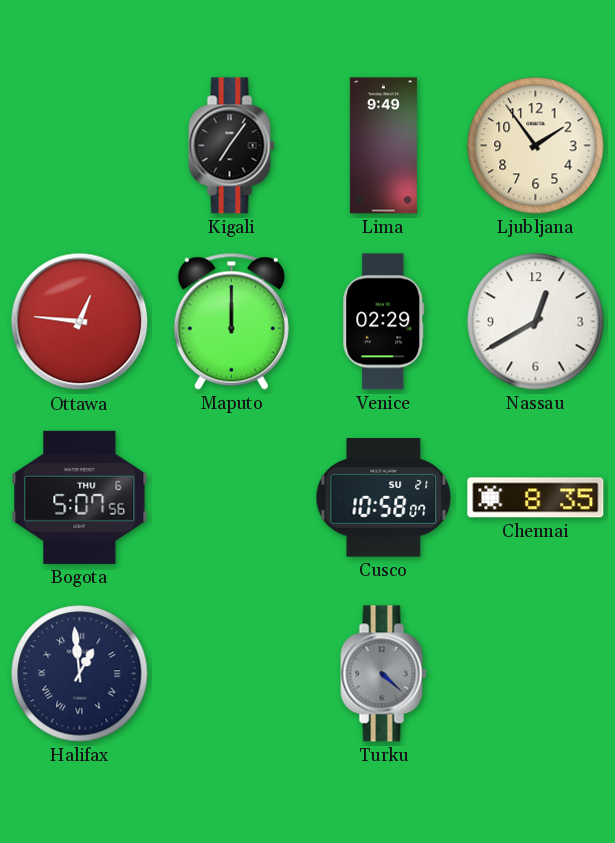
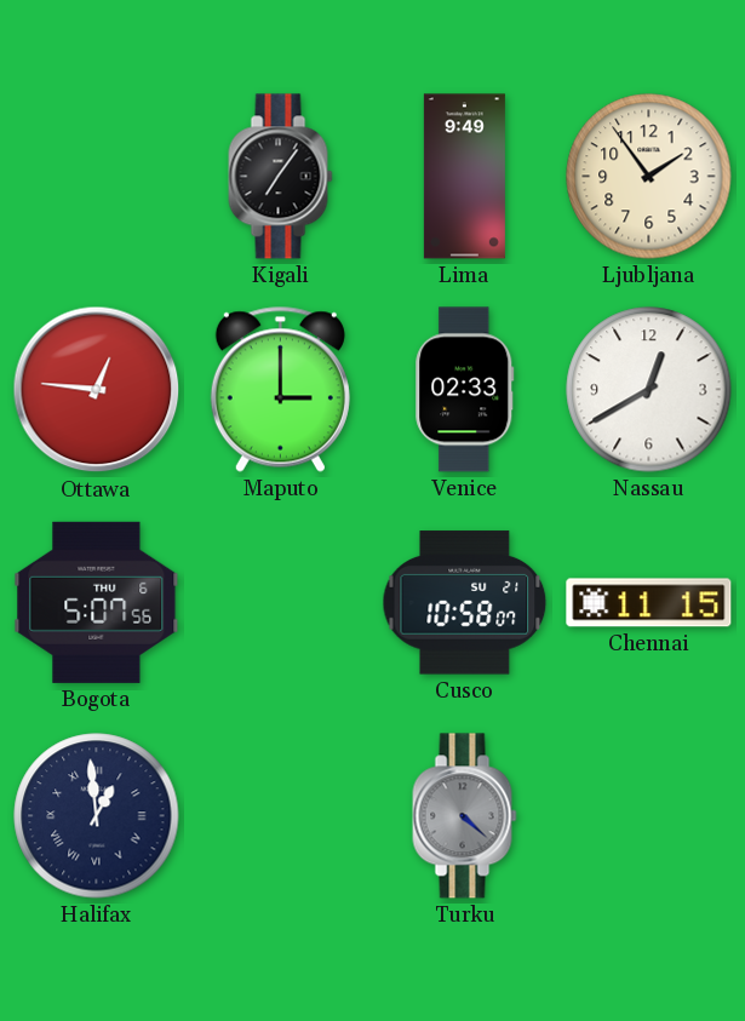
Maputo: 12:00 -> 3:00 (280, 389)
Venice: 02:29 -> 02:33 (465, 390)
Chennai: 8:35 -> 11:15 (649, 603)
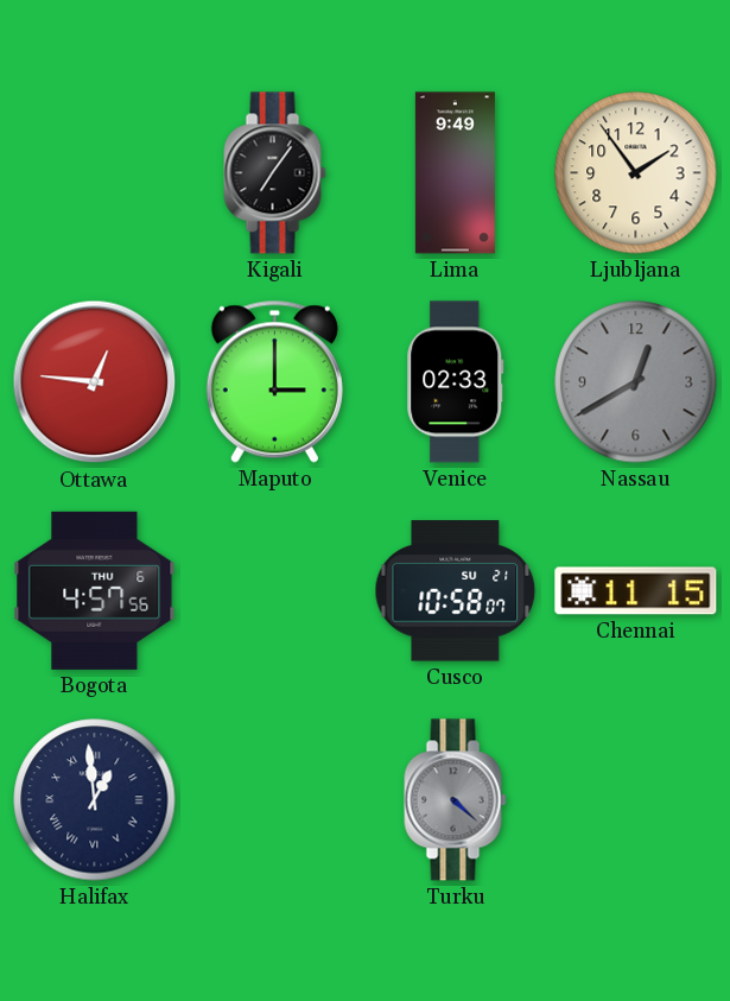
Nassau dial: white -> grey (636, 382)
Bogota: 5:07 -> 4:57 (95, 590)
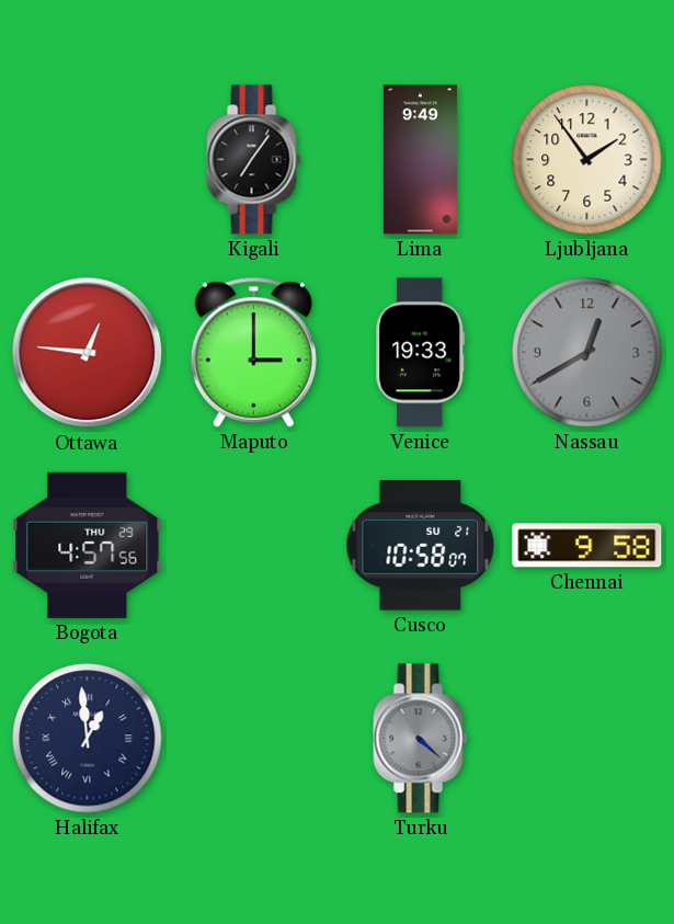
Venice: 02:33 -> 19:33 (421, 353)
Bogota date: THU 6 -> THU 29 (88, 545)
Chennai: 11:15 -> 9:58 (587, 546)
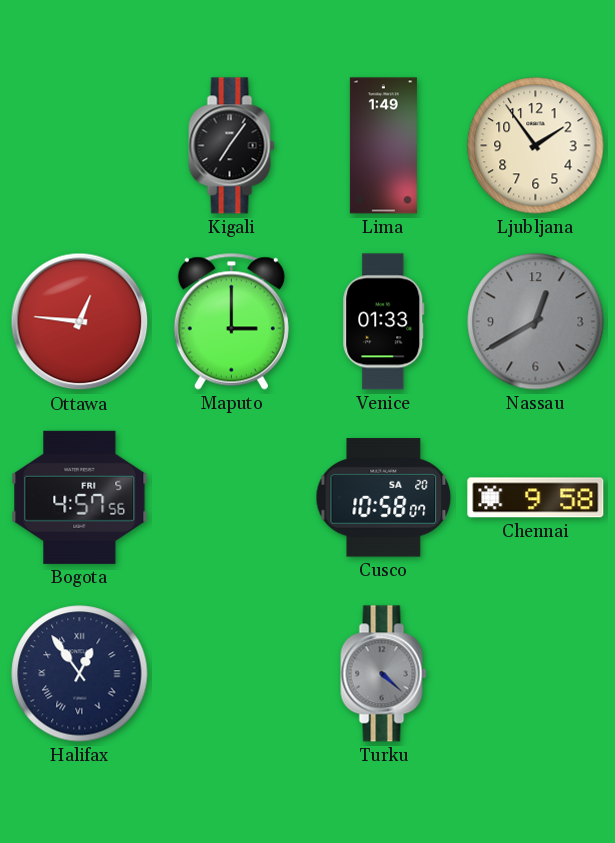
Lima: 9:49 -> 1:49 (383, 146)
Venice: 19:33 -> 01:33 (384, 322)
Bogota date: THU 29 -> FRI 5 (80, 497)
Cusco date: SU 21 -> SA 20 (384, 498)
Halifax: 12:59 -> 12:54 (80, 674)
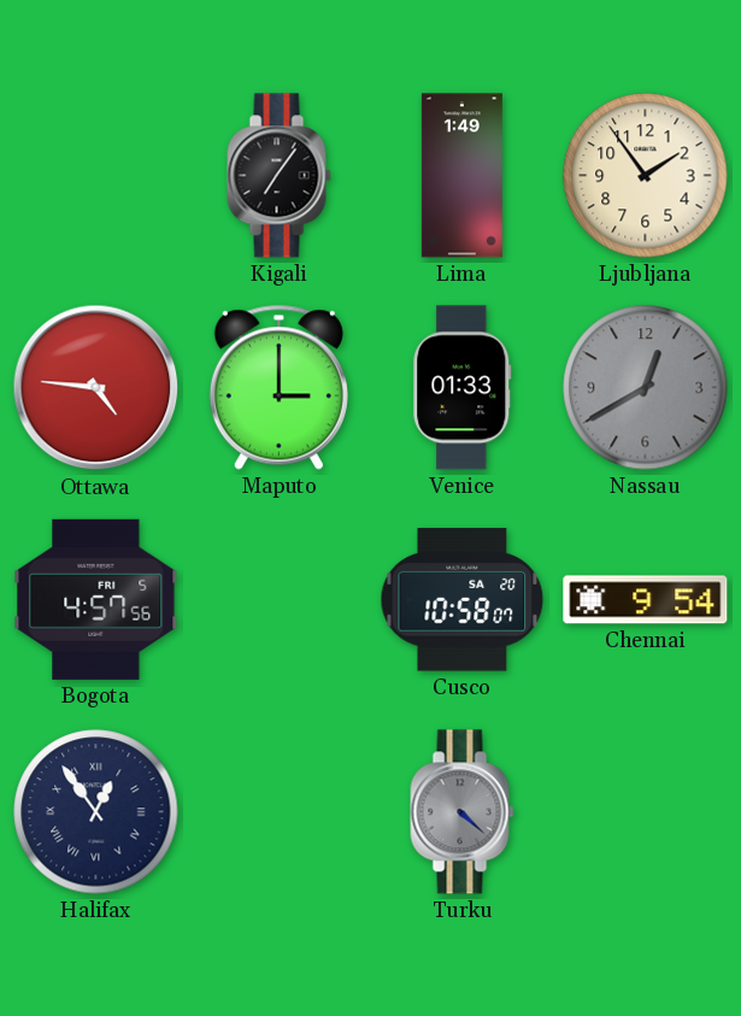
Ottawa: 12:46 -> 4:46 (96, 388)
Chennai: 9:58 -> 9:54 (646, 600)
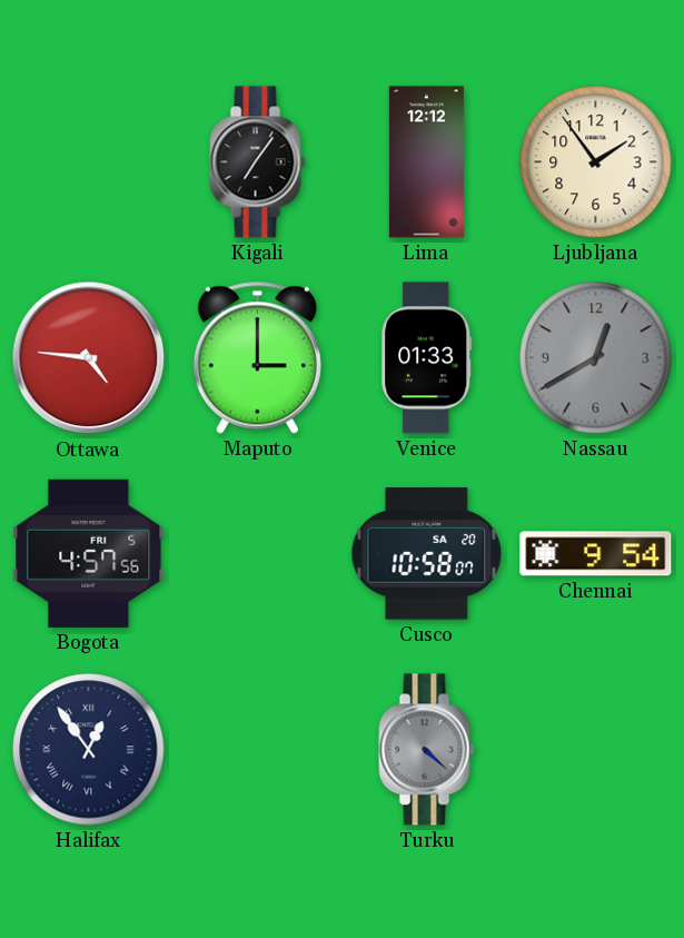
Lima: 1:49 -> 12:12 (426, 162)
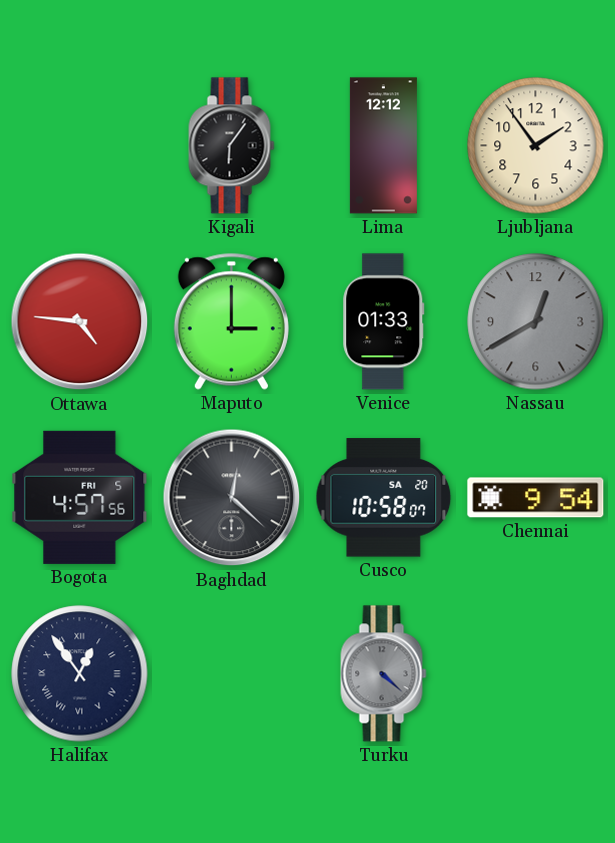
Kigali: 7:06 -> 6:06 (232, 146)
Baghdad: none -> 12:22 (232, 498)
